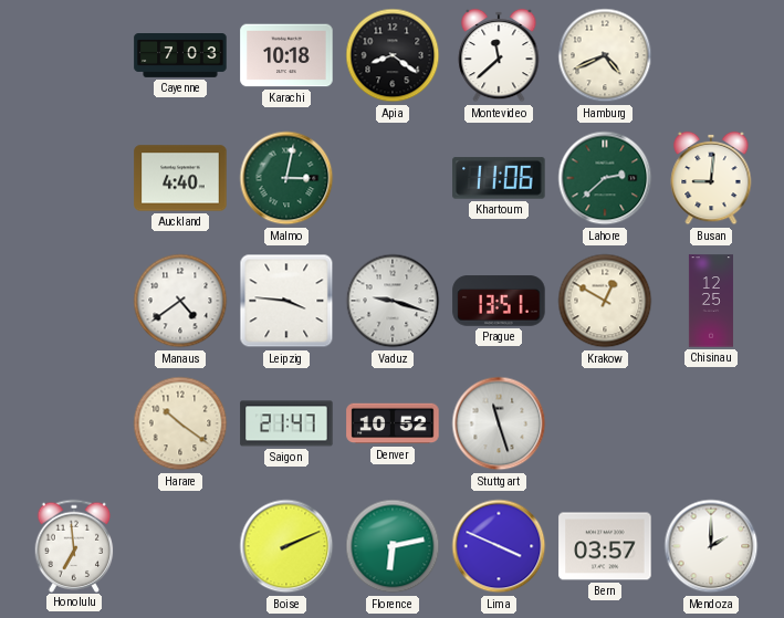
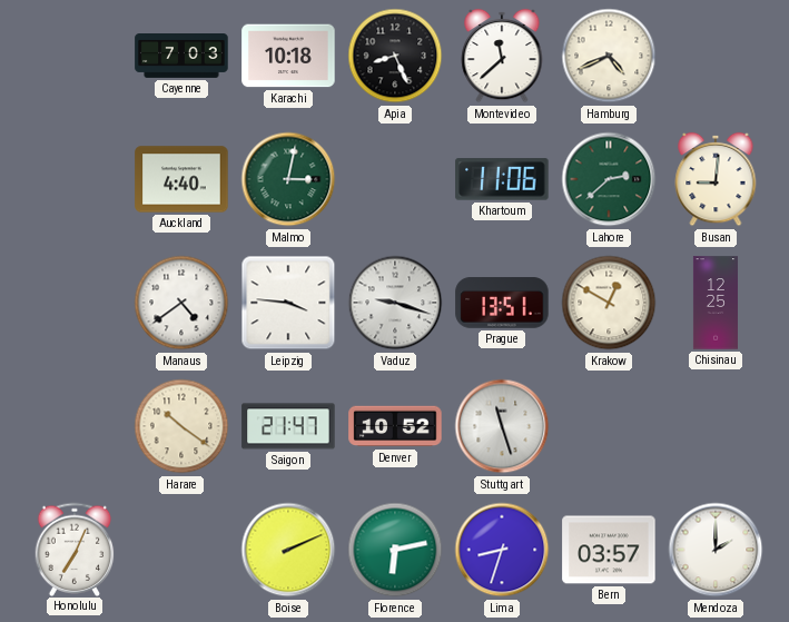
Apia: 8:21 -> 8:26 (395, 56)
Honolulu: 6:59 -> 7:04 (75, 549)
Lima: 3:49 -> 8:33 (502, 550)
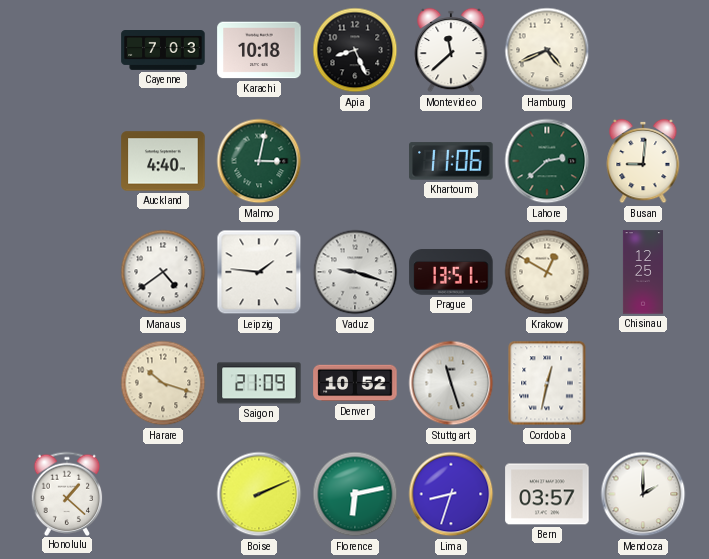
Leipzig: 3:46 -> 1:46 (259, 272)
Harare: 10:21 -> 10:18 (163, 383)
Saigon: 21:47 -> 21:09 (259, 383)
Cordoba: none -> 12:32 (547, 383)
Honolulu: 7:04 -> 1:22 (67, 493)
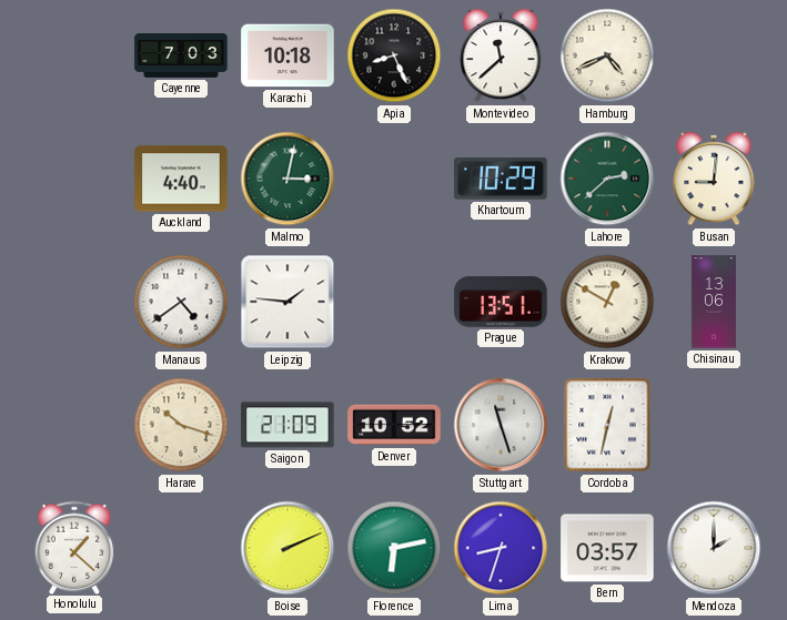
Khartoum: 11:06 -> 10:29 (501, 179)
Vaduz: 9:18 -> none (355, 272)
Chisinau: 12:25 -> 13:06 (714, 302)
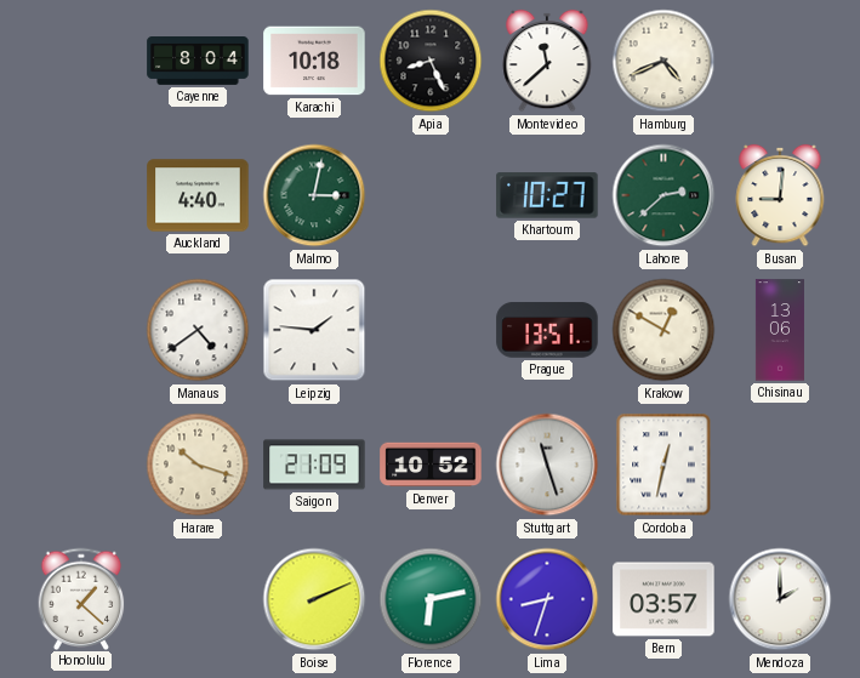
Cayenne: 7:03 -> 8:04 (198, 62)
Khartoum: 10:29 -> 10:27 (547, 195)
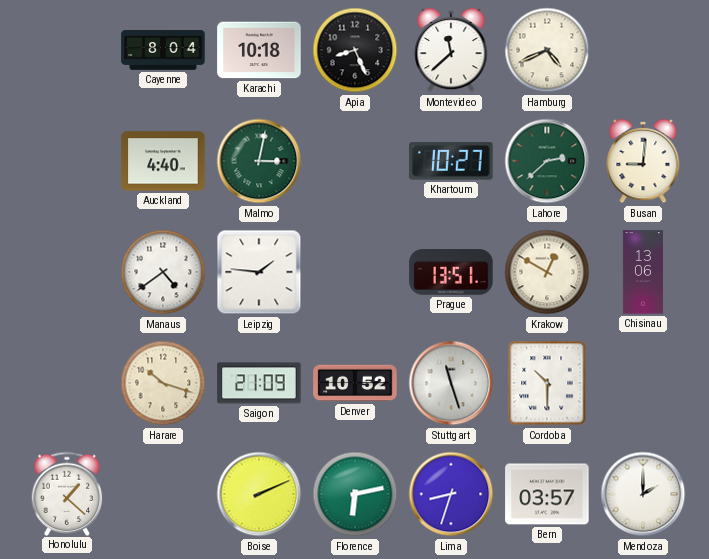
Cordoba: 12:32 -> 10:30 (547, 383)
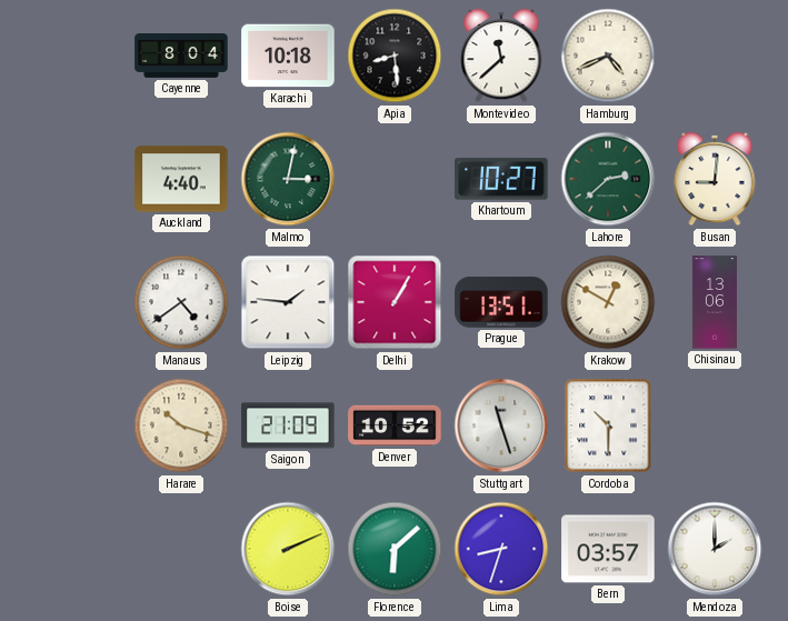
Apia: 8:26 -> 8:29 (395, 56)
Delhi: none -> 1:05 (395, 302)
Honolulu: 1:22 -> none (67, 493)
Florence: 6:13 -> 6:08 (395, 549)
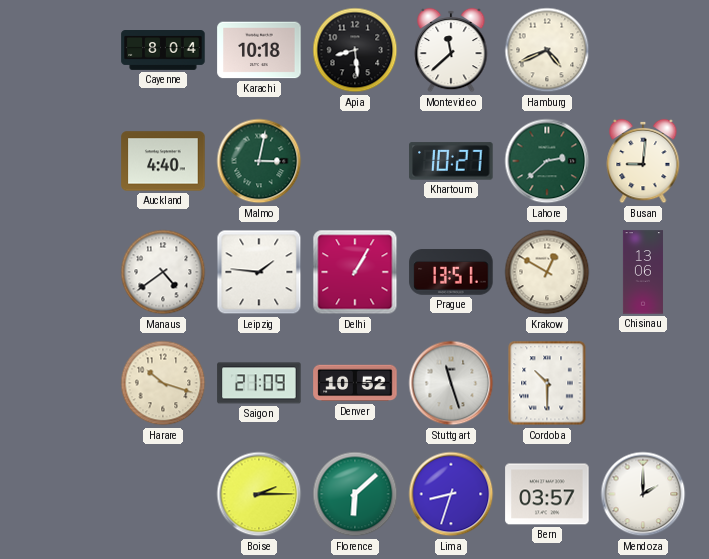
Boise: 2:11 -> 2:15 (259, 494)
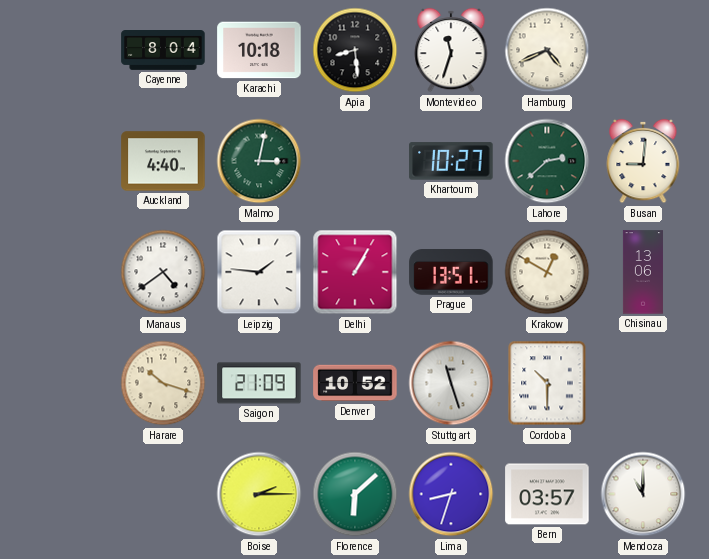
Montevideo: 11:38 -> 11:33 (451, 50)
Mendoza: 2:00 -> 11:00 (643, 494)
